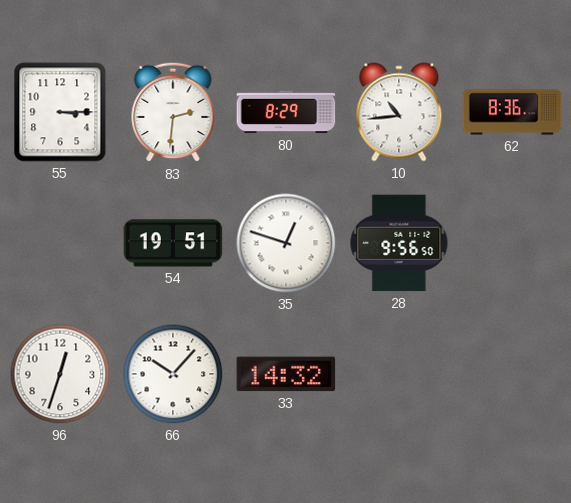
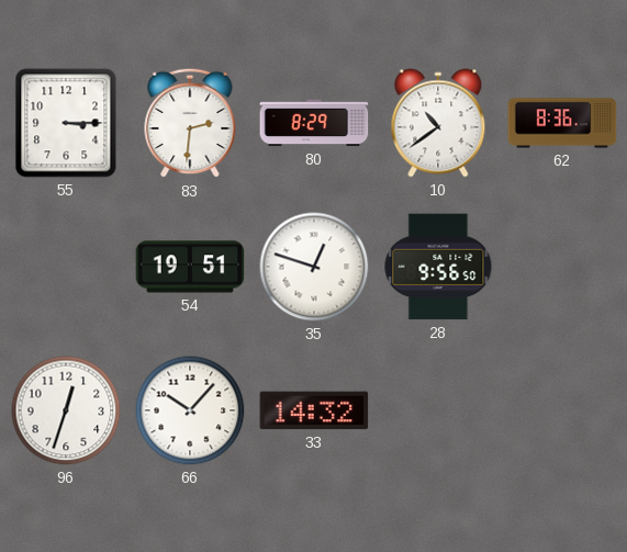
10: 10:44 -> 10:39 (438, 123)
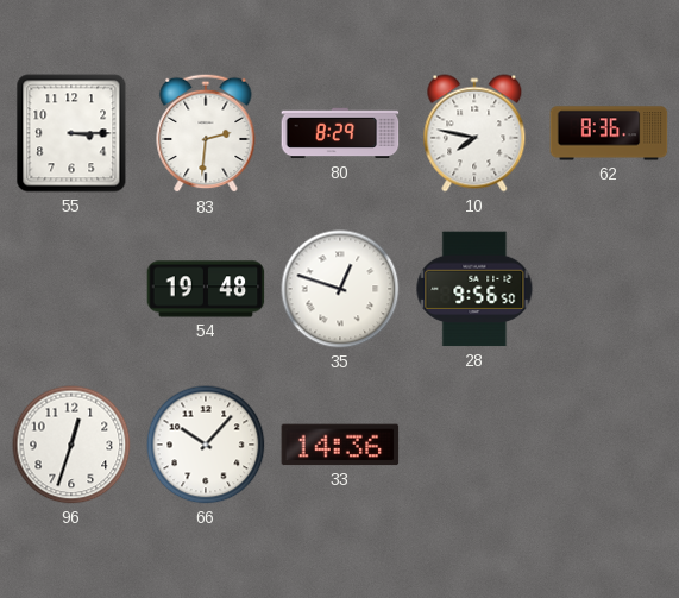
10: 10:39 -> 7:47 (474, 133)
54: 19:51 -> 19:48 (206, 289)
33: 14:32 -> 14:36 (340, 445)
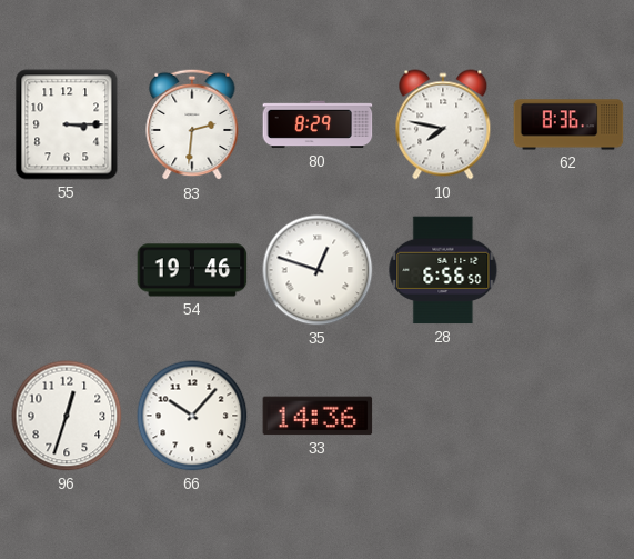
54: 19:48 -> 19:46 (192, 270)
28: 9:56 -> 6:56 (443, 270)
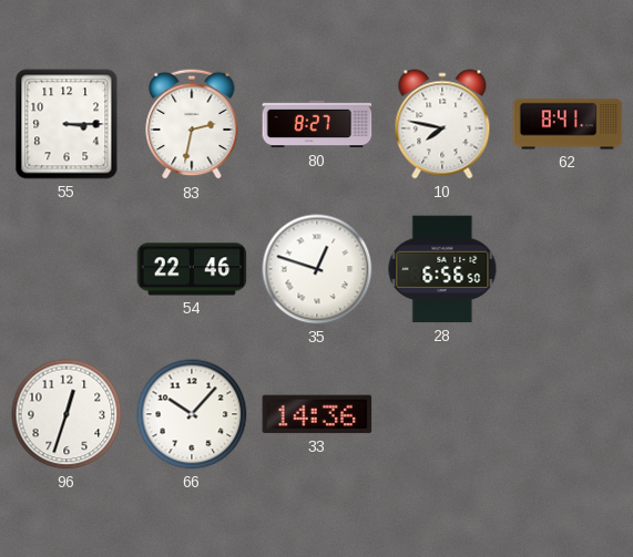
83: 2:31 -> 2:32 (192, 124)
80: 8:29 -> 8:27 (317, 124)
62: 8:36 -> 8:41 (568, 124)
54: 19:46 -> 22:46 (192, 269)
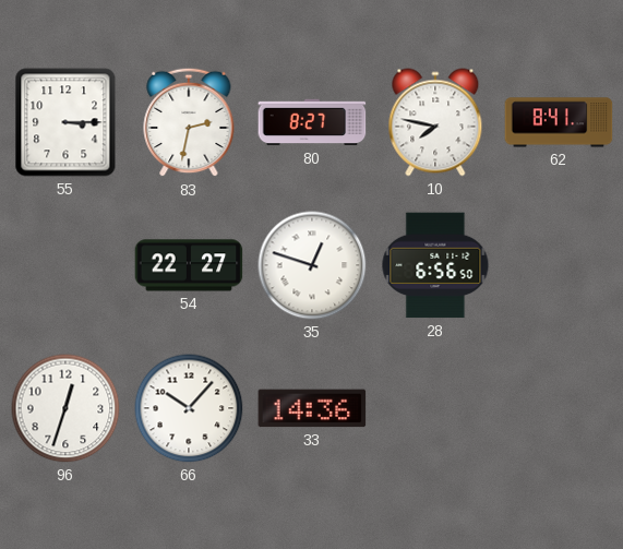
54: 22:46 -> 22:27 (189, 265)
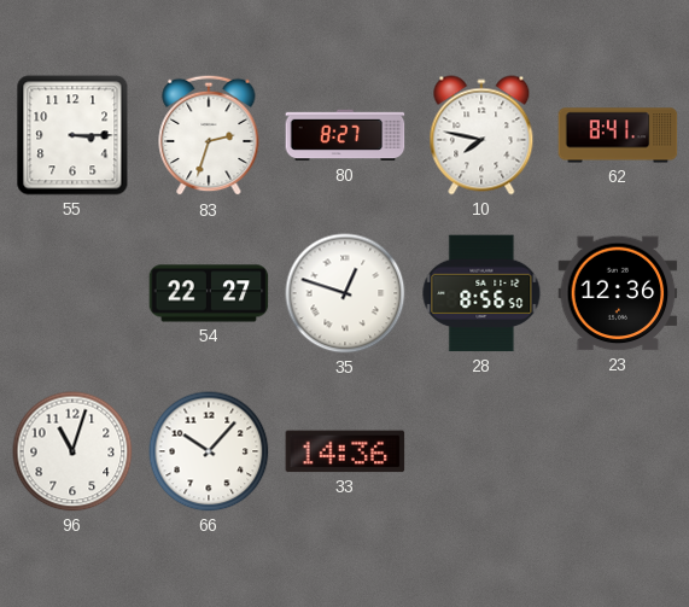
83: 2:32 -> 2:33 (209, 135)
28: 6:56 -> 8:56 (481, 293)
23: none -> 12:36 (618, 293)
96: 12:33 -> 11:03 (72, 451)
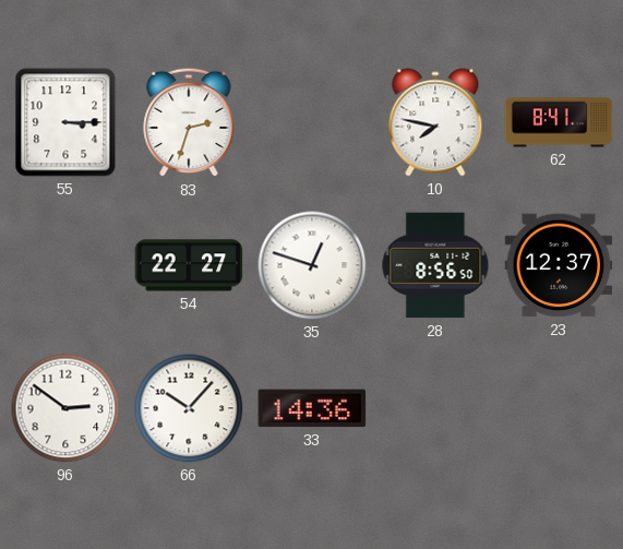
80: 8:27 -> none (345, 135)
23: 12:36 -> 12:37 (559, 265)
96: 11:03 -> 2:51 (65, 408)
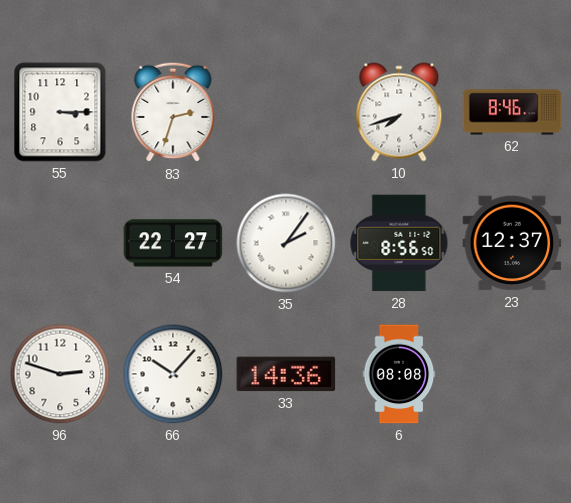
10: 7:47 -> 7:42 (399, 112)
62: 8:41 -> 8:46 (512, 112)
35: 12:48 -> 2:06 (286, 243)
96: 2:51 -> 2:48 (60, 374)
6: none -> 08:08 (399, 374)
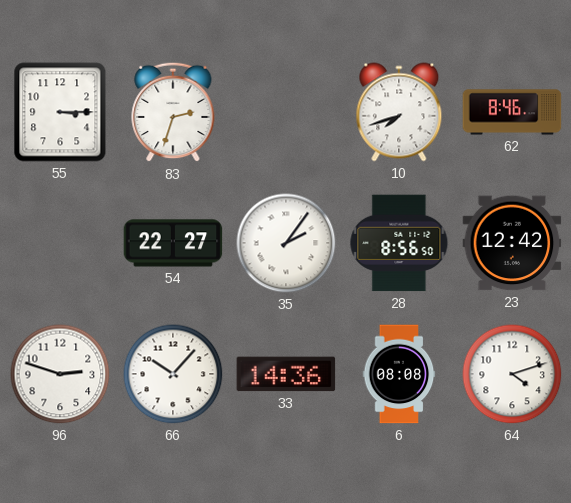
23: 12:37 -> 12:42 (512, 243)
64: none -> 4:12 (512, 374)
